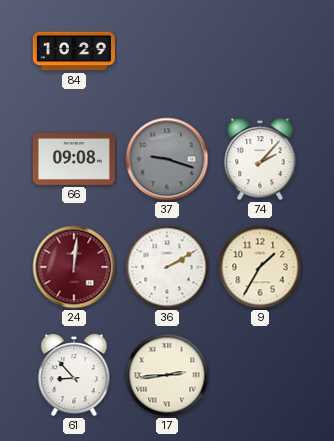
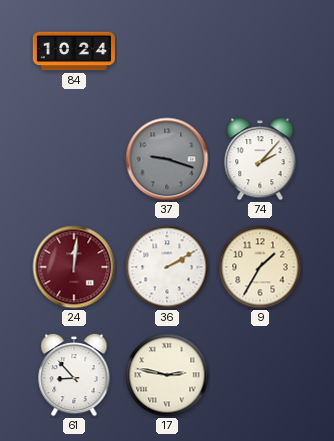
84: 10:29 -> 10:24 (74, 51)
66: 09:08 -> none (74, 159)
17: 2:44 -> 2:47 (167, 375)
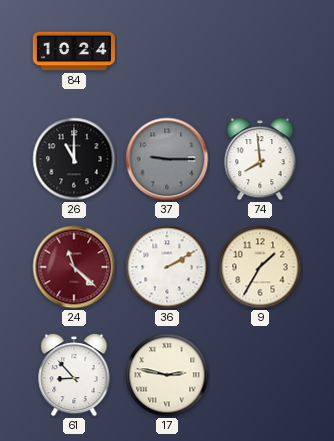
26: none -> 11:00 (74, 159)
37: 9:18 -> 9:15 (167, 159)
74: 2:07 -> 7:59 (260, 159)
24: 12:01 -> 11:22 (74, 267)
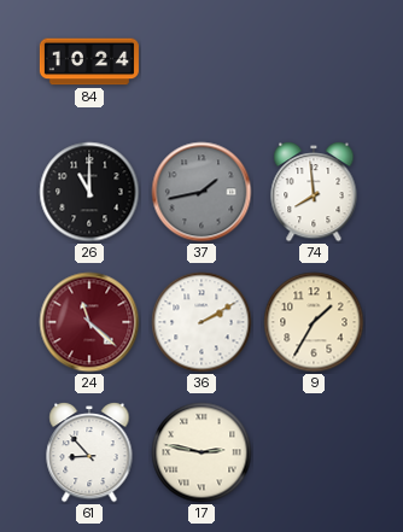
37: 9:15 -> 1:43 (201, 192)
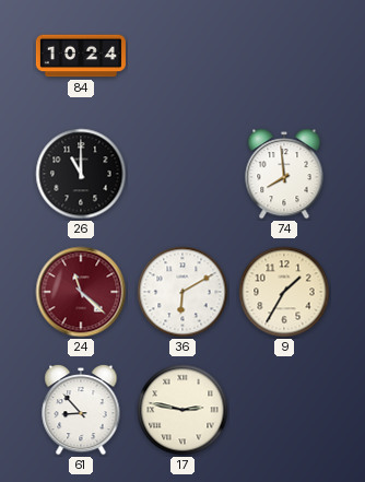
37: 1:43 -> none (201, 192)
36: 2:10 -> 6:10 (182, 292)
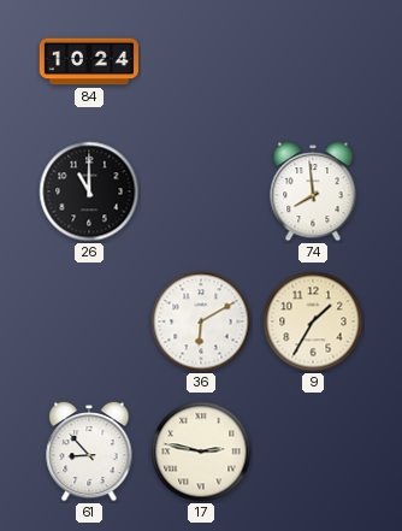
24: 11:22 -> none (81, 292)
